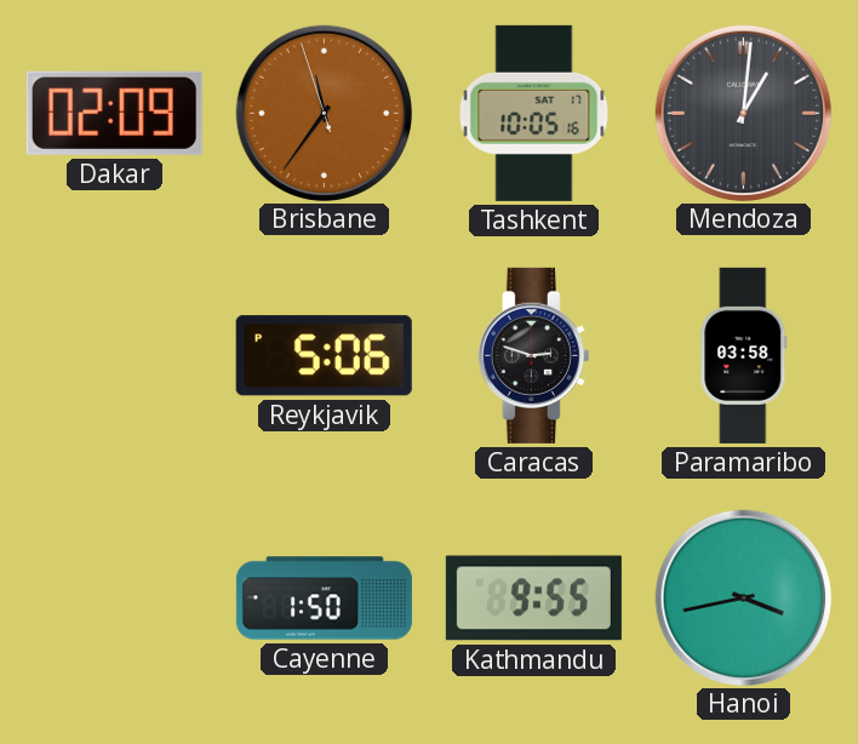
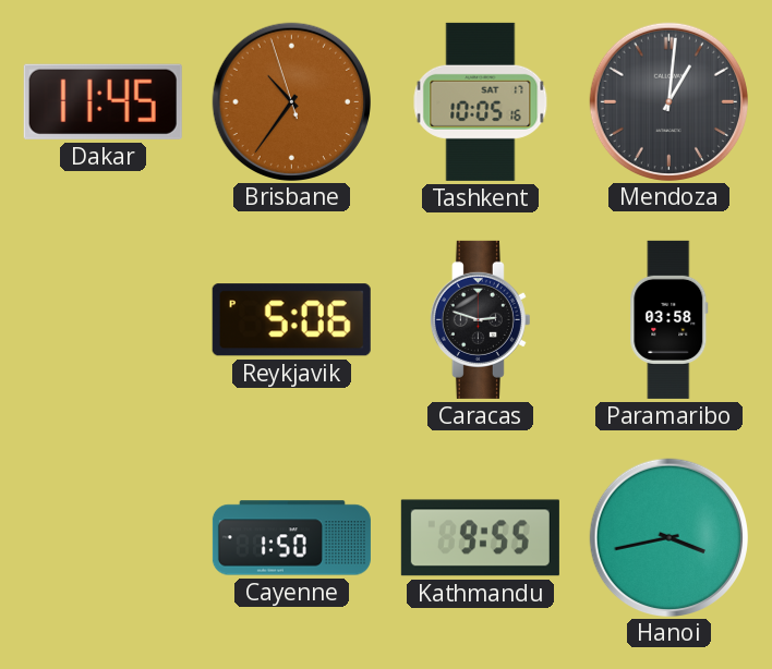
Dakar: 02:09 -> 11:45 (102, 101)
Brisbane: 11:35 -> 10:35 (291, 101)
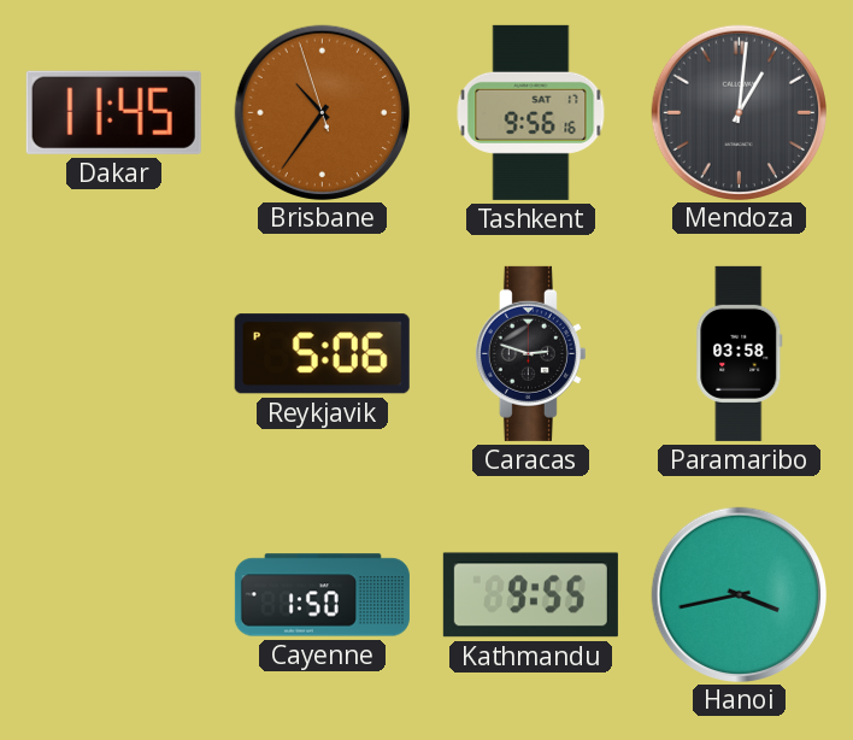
Tashkent: 10:05 -> 9:56 (531, 112)
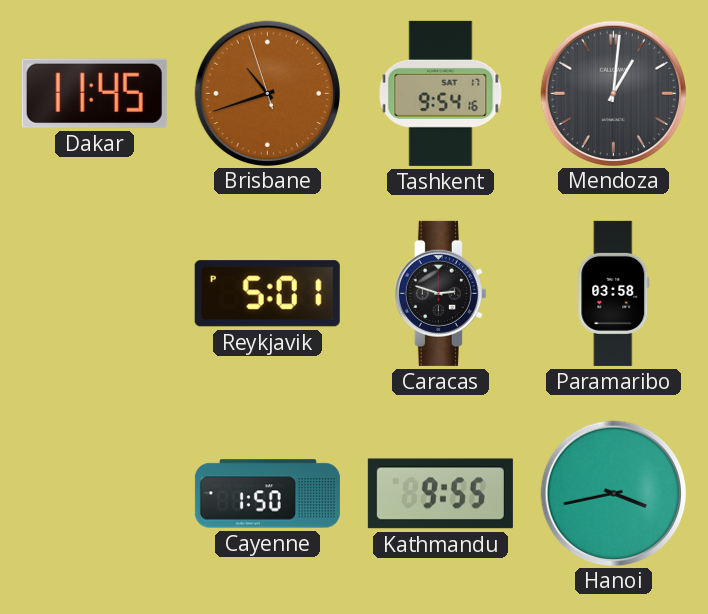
Brisbane: 10:35 -> 10:41 (267, 93)
Tashkent: 9:56 -> 9:54 (441, 93)
Reykjavik: 5:06 -> 5:01 (267, 294)
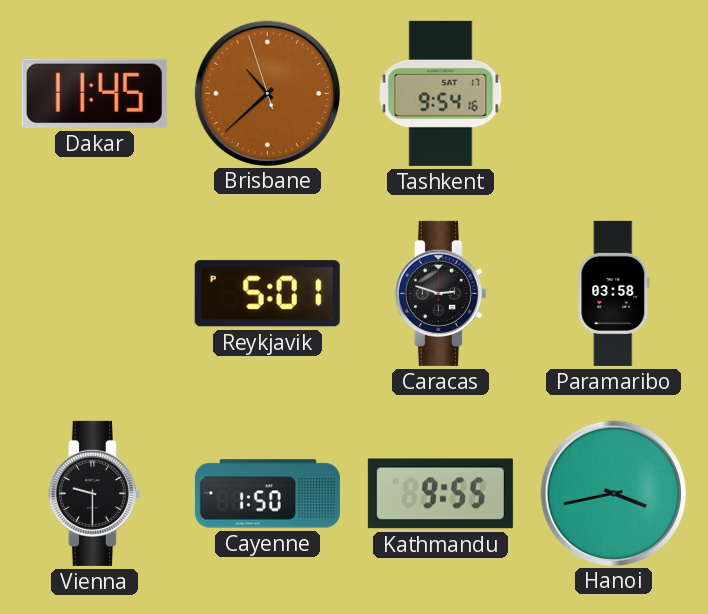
Brisbane: 10:41 -> 10:37 (267, 93)
Mendoza: 1:01 -> none (613, 93)
Vienna: none -> 9:30 (94, 493)
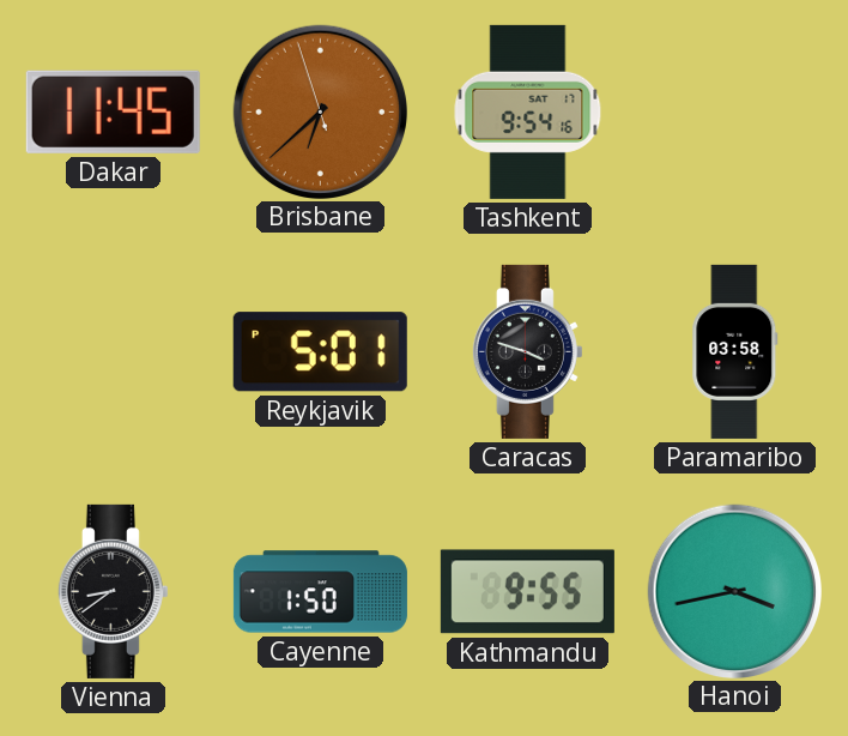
Brisbane: 10:37 -> 6:37 (320, 111)
Caracas: 2:48 -> 3:48 (527, 351)
Vienna: 9:30 -> 8:39 (113, 591)
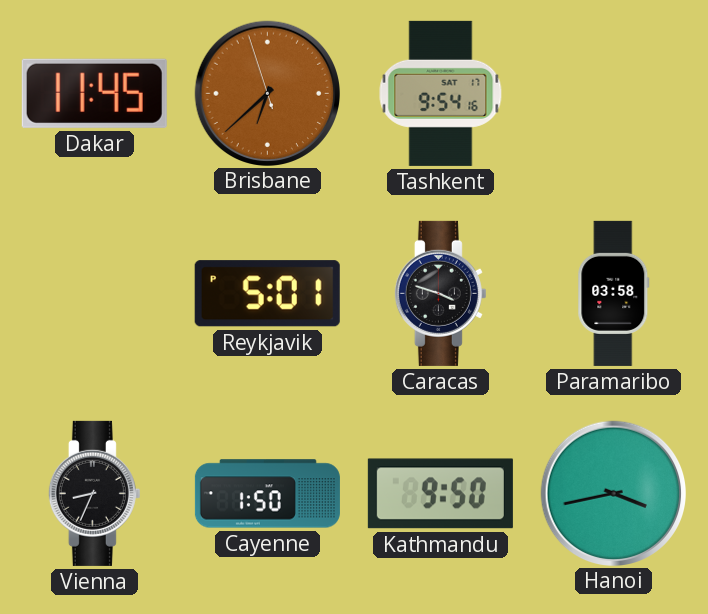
Vienna: 8:39 -> 8:34 (94, 493)
Kathmandu: 9:55 -> 9:50 (440, 494)
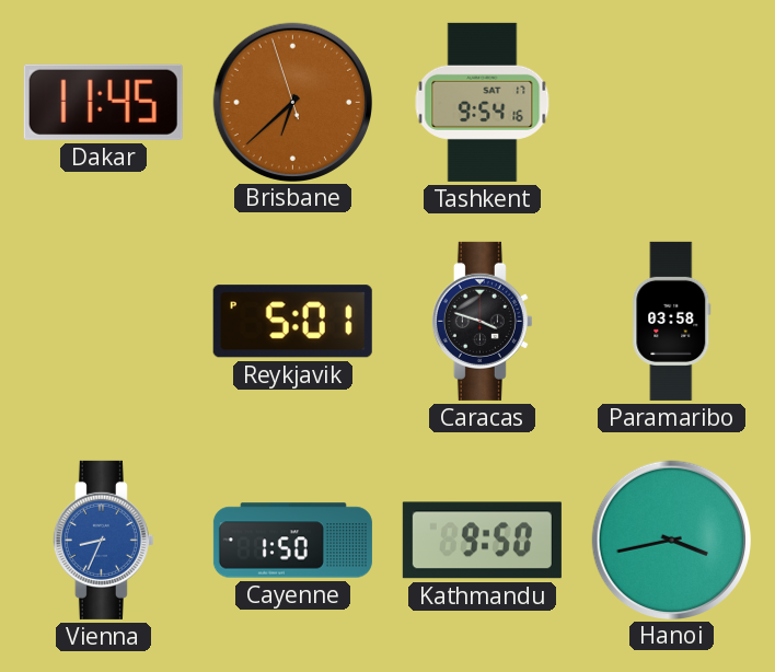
Vienna dial: black -> blue (103, 540)
